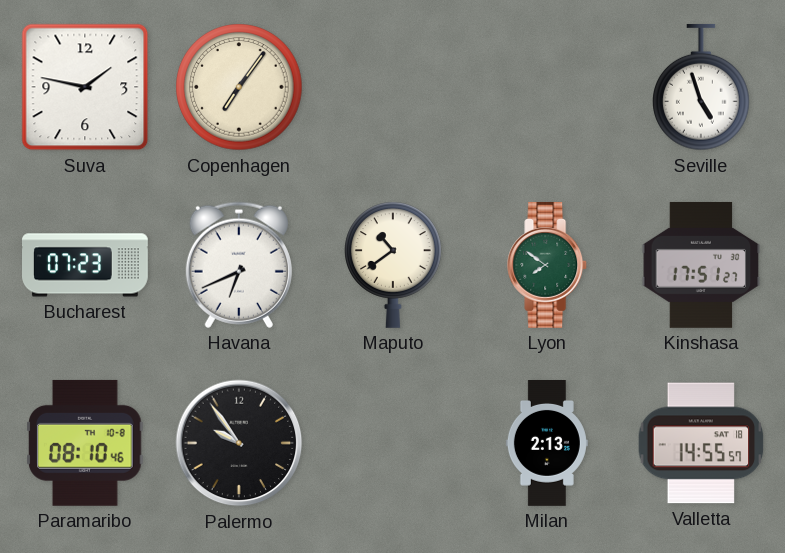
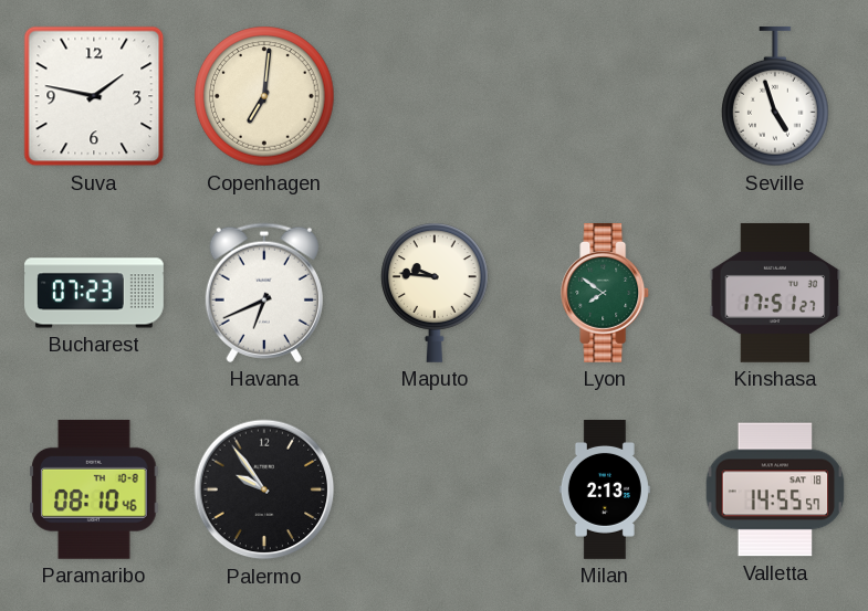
Copenhagen: 7:06 -> 7:01 (264, 96)
Maputo: 10:39 -> 9:46 (436, 293)
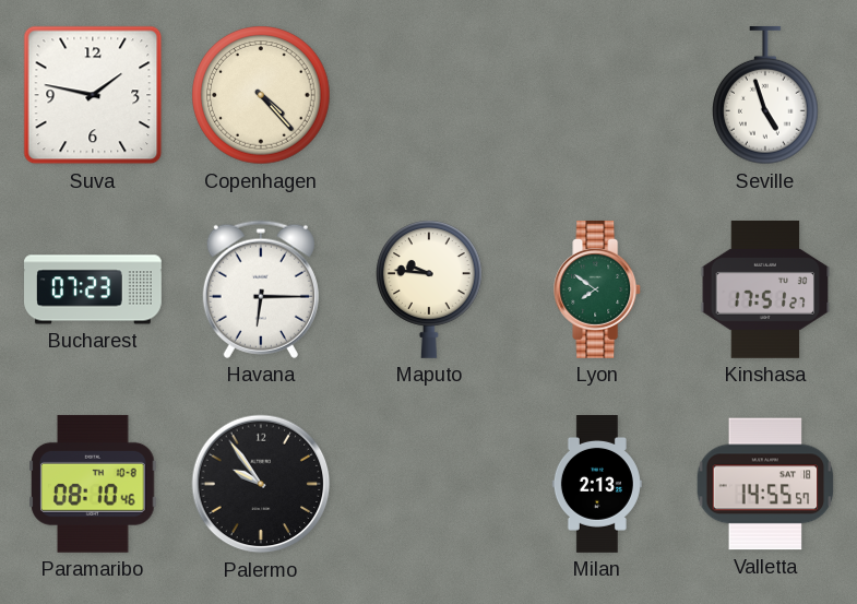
Copenhagen: 7:01 -> 4:23 (261, 95)
Havana: 6:41 -> 6:15 (261, 289)
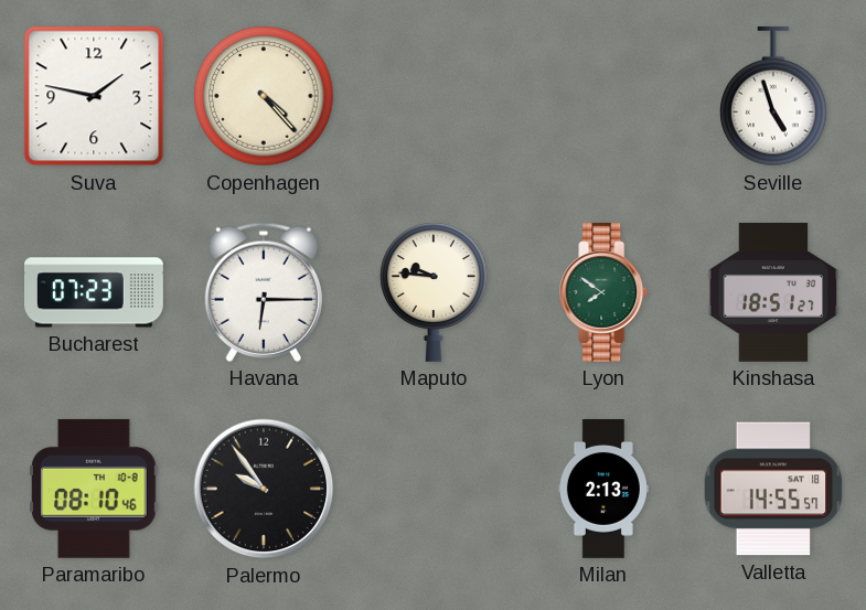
Kinshasa: 17:51 -> 18:51 (773, 292)
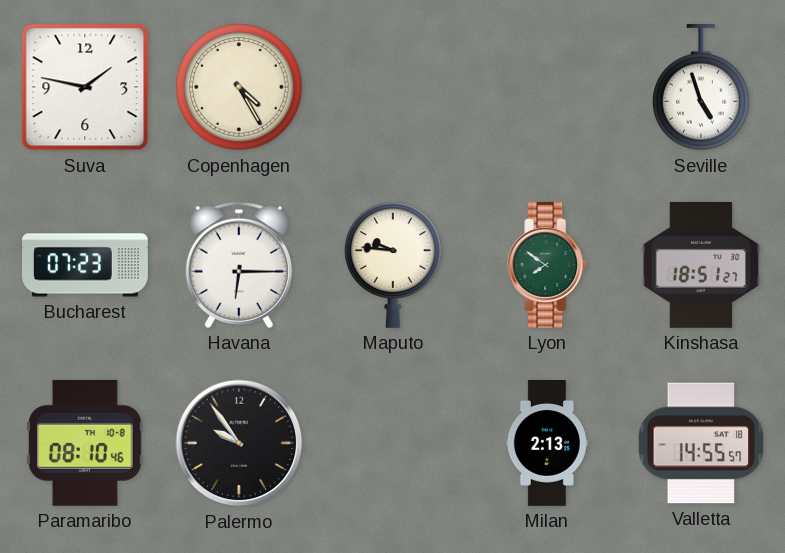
Copenhagen: 4:23 -> 4:25 (239, 87)
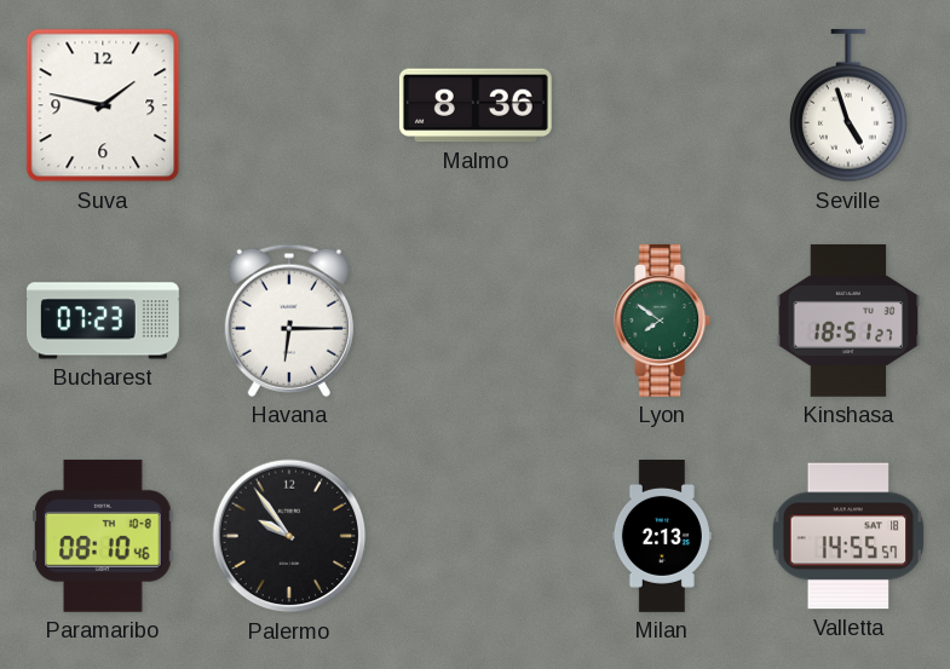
Copenhagen: 4:25 -> none (239, 87)
Malmo: none -> 8:36 (476, 105)
Maputo: 9:46 -> none (394, 265)
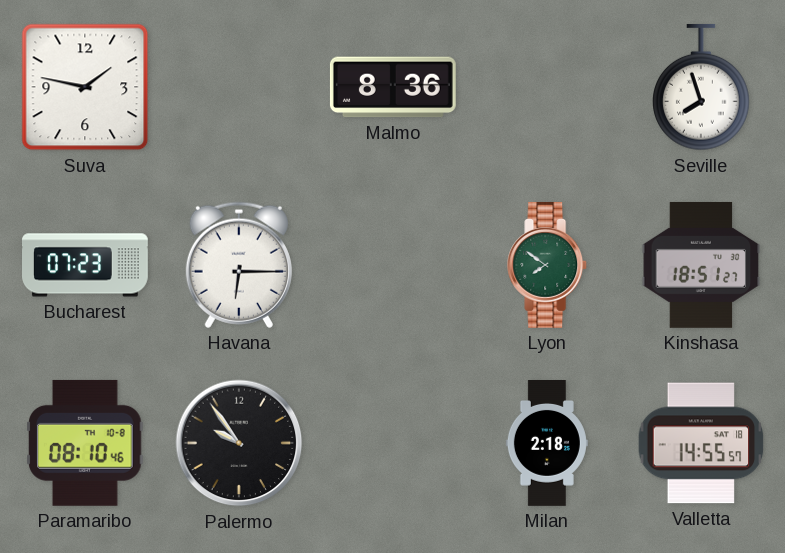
Seville: 4:57 -> 7:57 (702, 87)
Milan: 2:13 -> 2:18 (547, 444)
